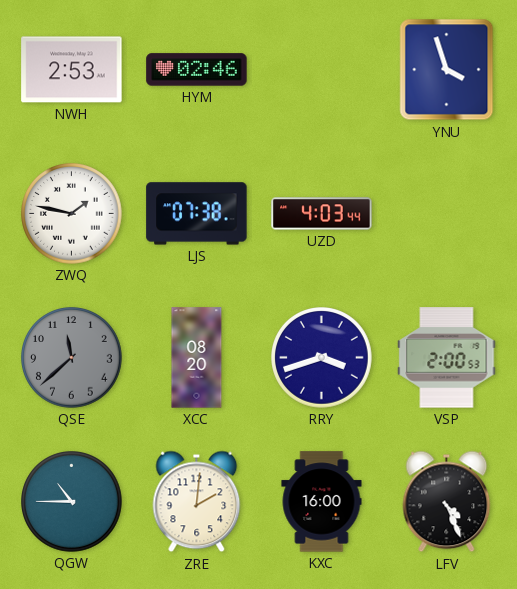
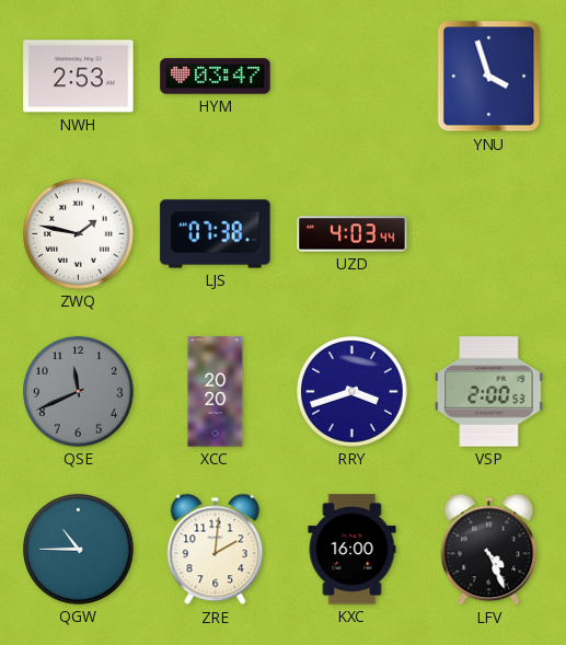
HYM: 02:46 -> 03:47 (216, 77)
QSE: 11:38 -> 11:41 (79, 392)
XCC: 08:20 -> 20:20 (216, 392)
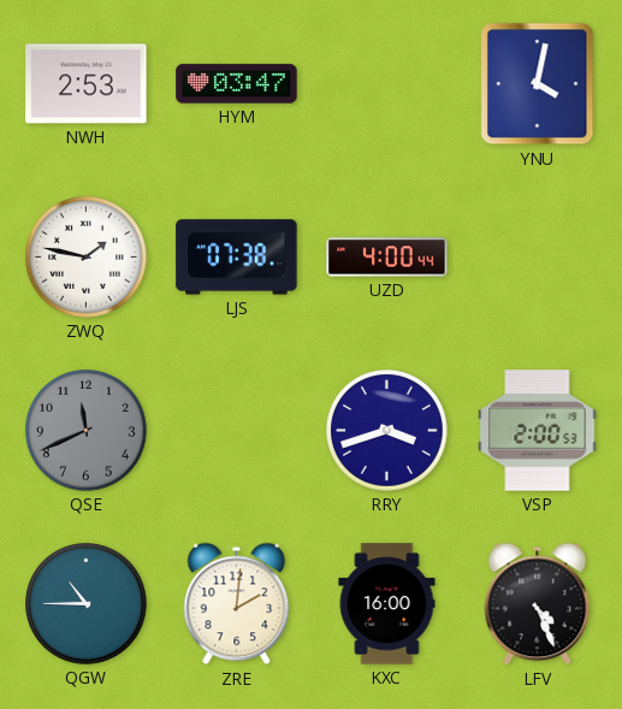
YNU: 3:57 -> 4:02 (538, 84)
UZD: 4:03 -> 4:00 (387, 258)
XCC: 20:20 -> none (216, 392)
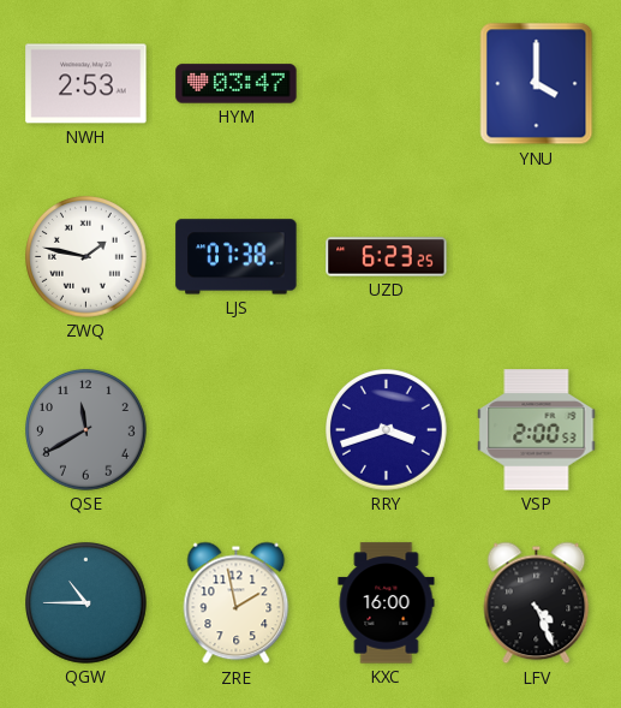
YNU: 4:02 -> 4:00 (537, 84)
UZD: 4:00 -> 6:23 (387, 257)
QSE: 11:41 -> 11:40 (86, 430)
ZRE: 2:01 -> 1:58 (237, 603)
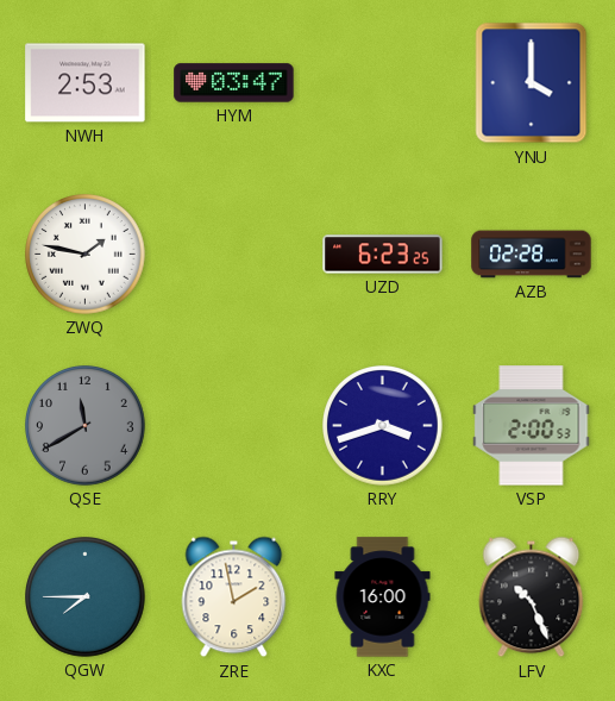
LJS: 07:38 -> none (237, 257)
AZB: none -> 02:28 (532, 255)
QGW: 10:45 -> 7:45 (86, 597)
LFV: 4:26 -> 10:26 (532, 597)
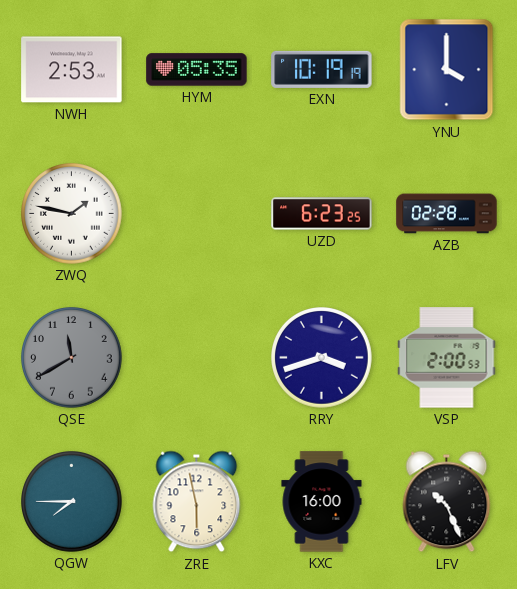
HYM: 03:47 -> 05:35 (197, 70)
EXN: none -> 10:19 (322, 69)
ZRE: 1:58 -> 5:58 (197, 502)
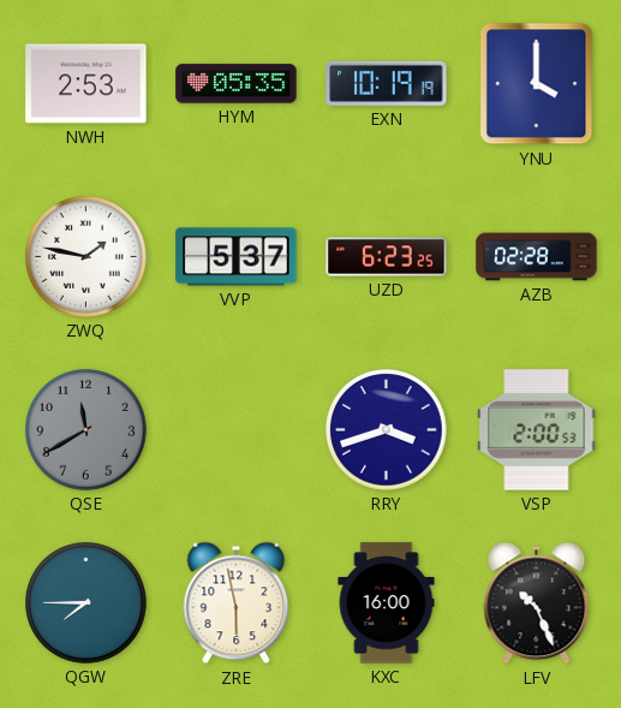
VVP: none -> 5:37 (237, 257)
